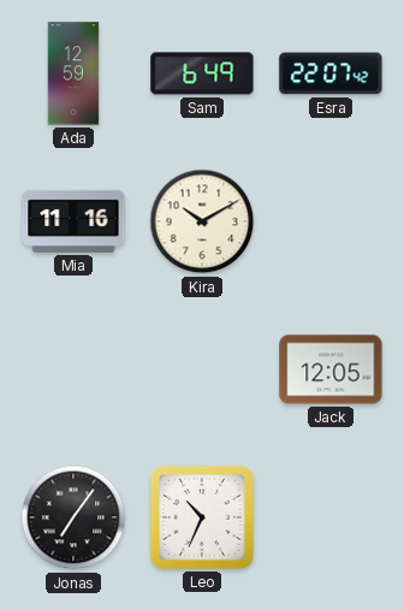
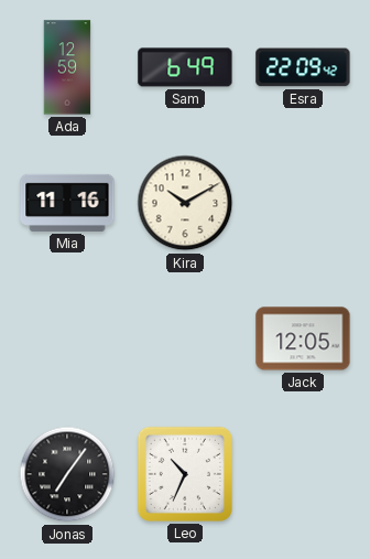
Esra: 22:07 -> 22:09 (303, 67)
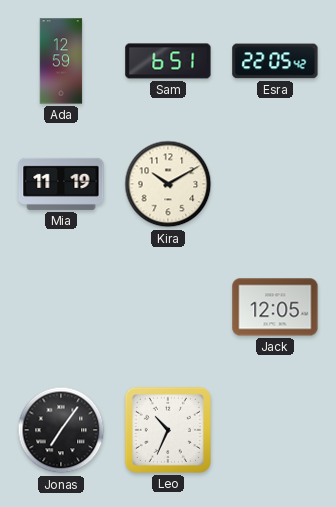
Sam: 6:49 -> 6:51 (168, 61)
Esra: 22:09 -> 22:05 (275, 61)
Mia: 11:16 -> 11:19 (61, 184)
